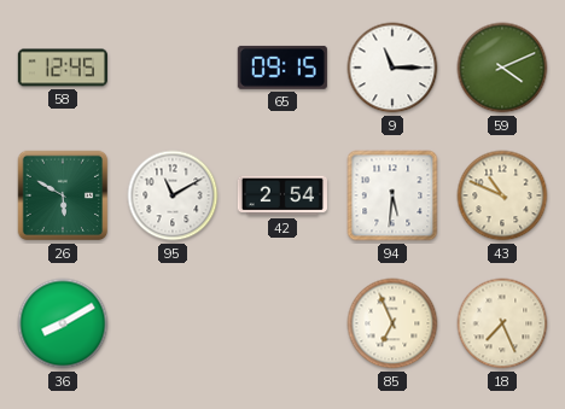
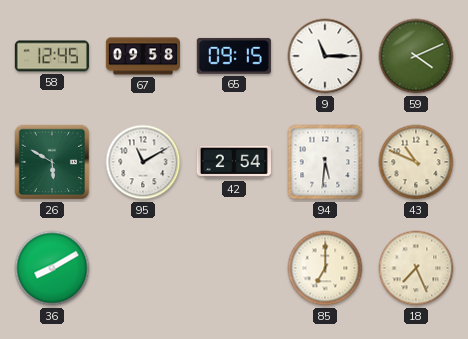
67: none -> 09:58 (143, 56)
85: 6:56 -> 7:00 (325, 268)
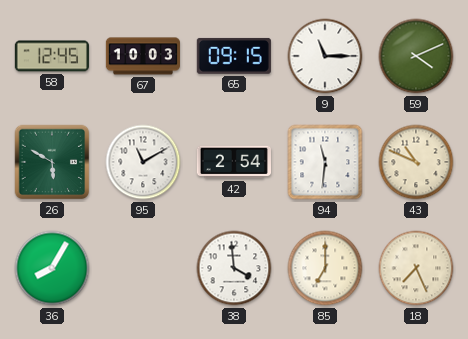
67: 09:58 -> 10:03 (143, 56)
94: 5:31 -> 11:31 (325, 162)
36: 8:10 -> 8:05 (52, 268)
38: none -> 3:59 (234, 268)
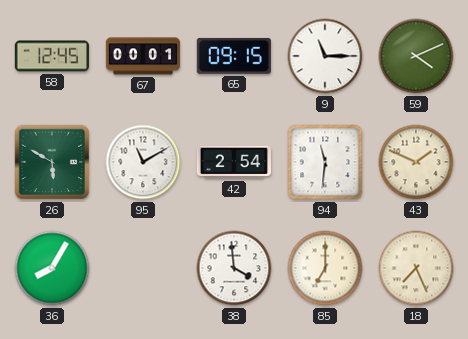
67: 10:03 -> 00:01 (143, 56)
43: 10:49 -> 1:49 (416, 162)
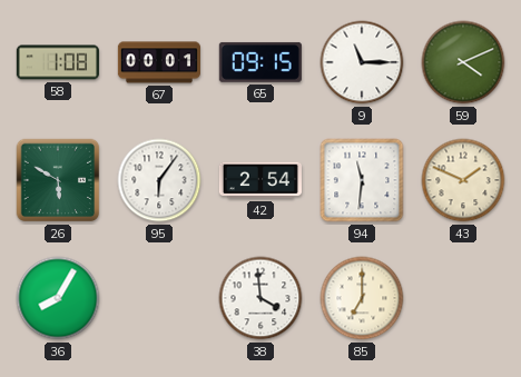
58: 12:45 -> 1:08 (58, 62)
95: 11:10 -> 6:06 (159, 180)
18: 7:26 -> none (416, 268)
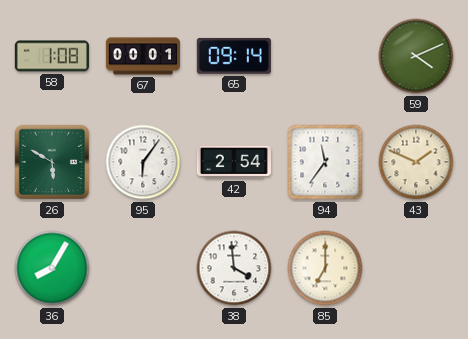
65: 09:15 -> 09:14 (234, 56)
9: 11:15 -> none (362, 62)
94: 11:31 -> 11:36 (325, 162)
